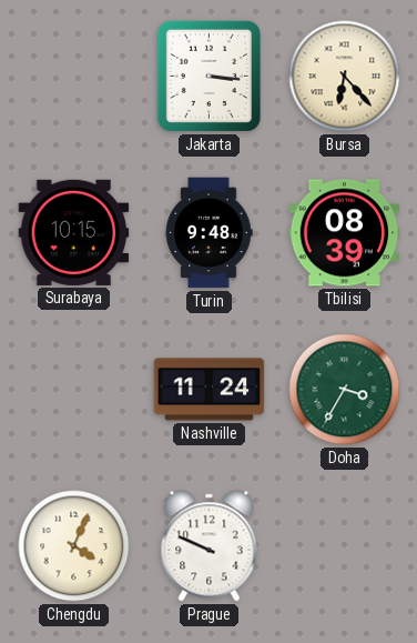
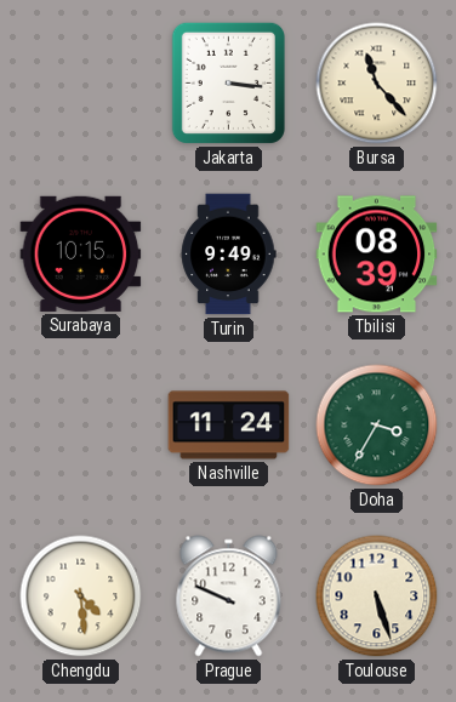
Bursa: 6:23 -> 11:23 (377, 84)
Turin: 9:48 -> 9:49 (228, 255)
Chengdu: 4:04 -> 4:29 (81, 597)
Toulouse: none -> 5:27 (377, 597)
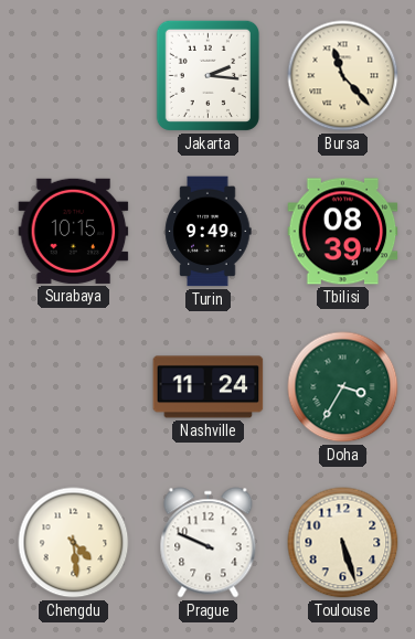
Jakarta: 3:16 -> 2:16 (208, 75)
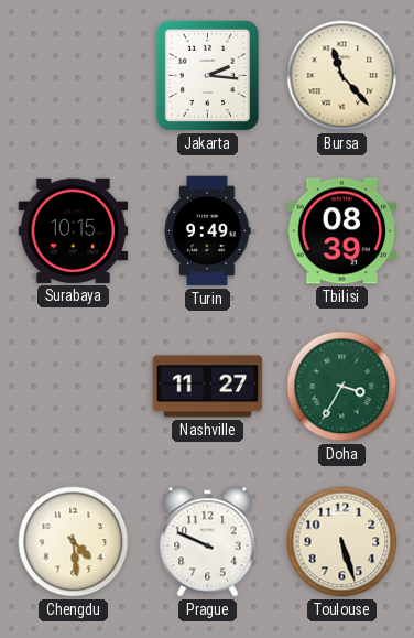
Nashville: 11:24 -> 11:27 (208, 387)
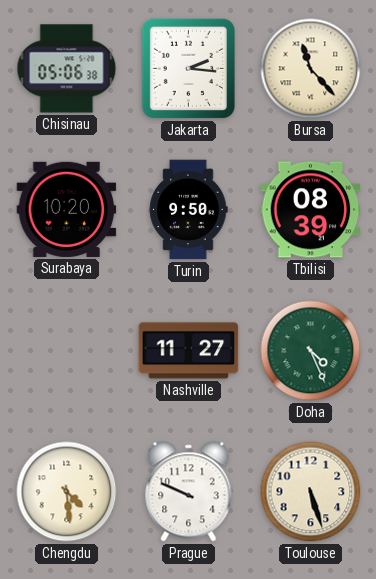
Chisinau: none -> 05:06 (67, 69)
Surabaya: 10:15 -> 10:20 (67, 209)
Turin: 9:49 -> 9:50 (188, 210)
Doha: 3:35 -> 4:26 (311, 351)
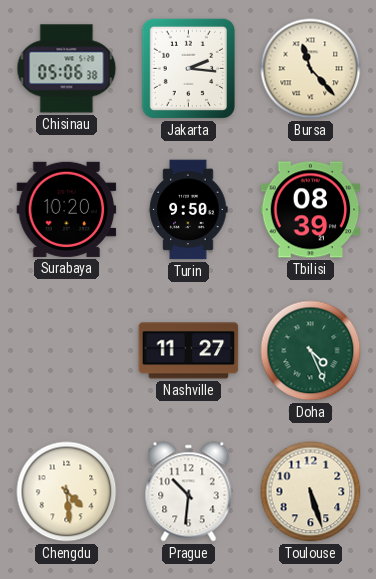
Prague: 9:49 -> 10:31 (189, 492)
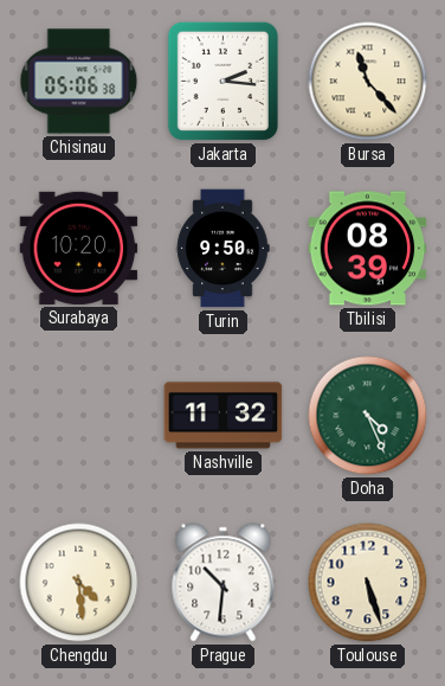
Nashville: 11:27 -> 11:32 (224, 416)
